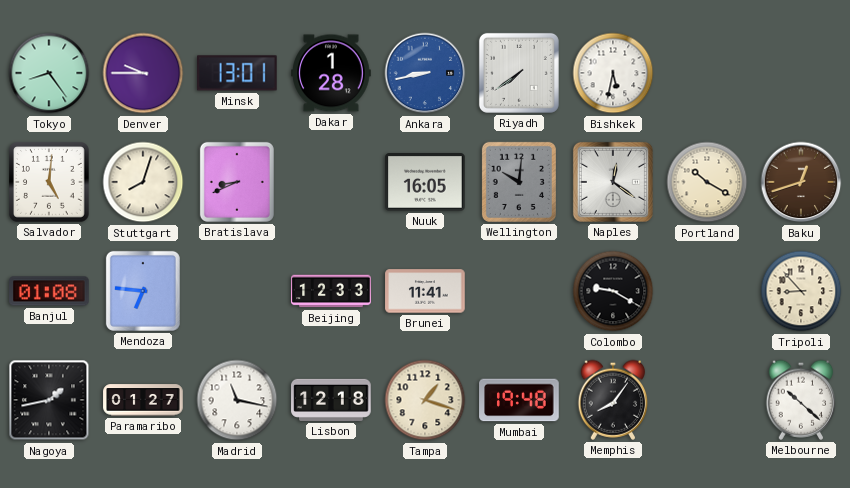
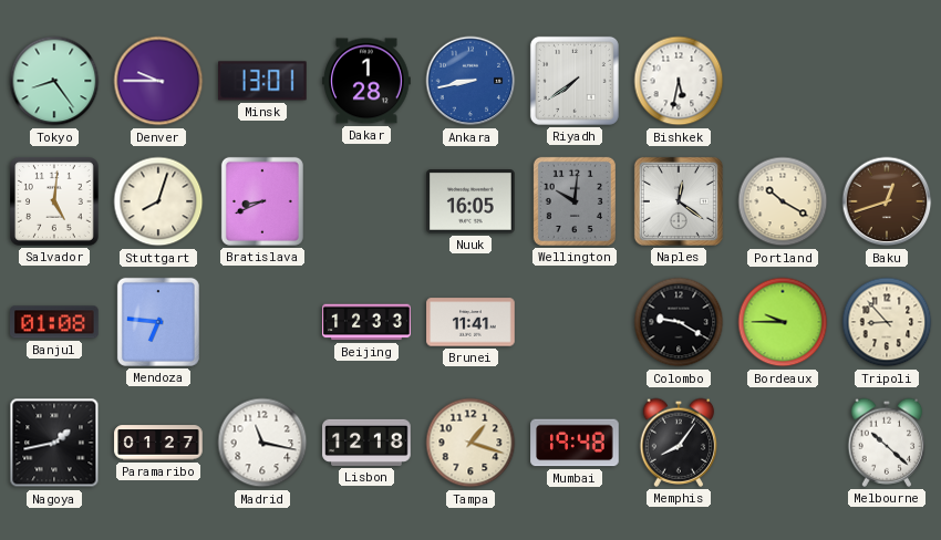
Bordeaux: none -> 9:45 (783, 322)
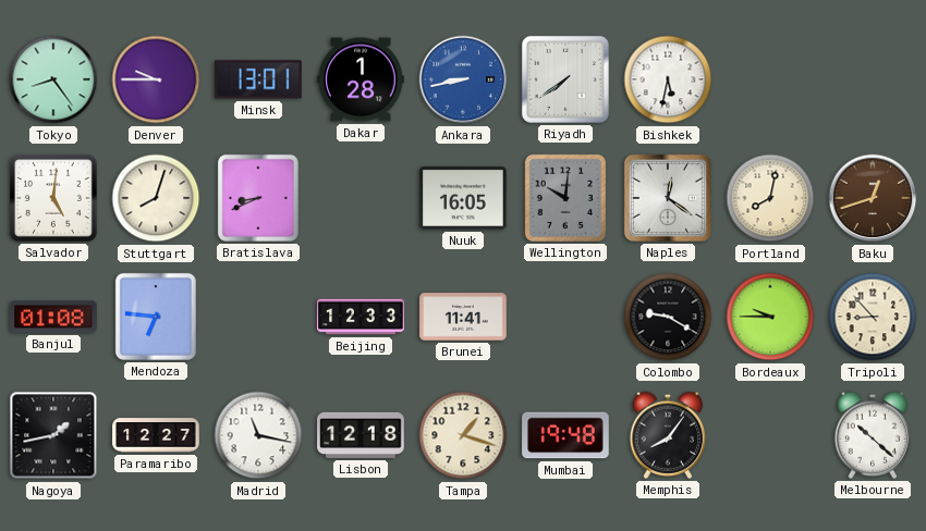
Portland: 10:20 -> 8:02 (770, 198)
Paramaribo: 01:27 -> 12:27 (156, 435)
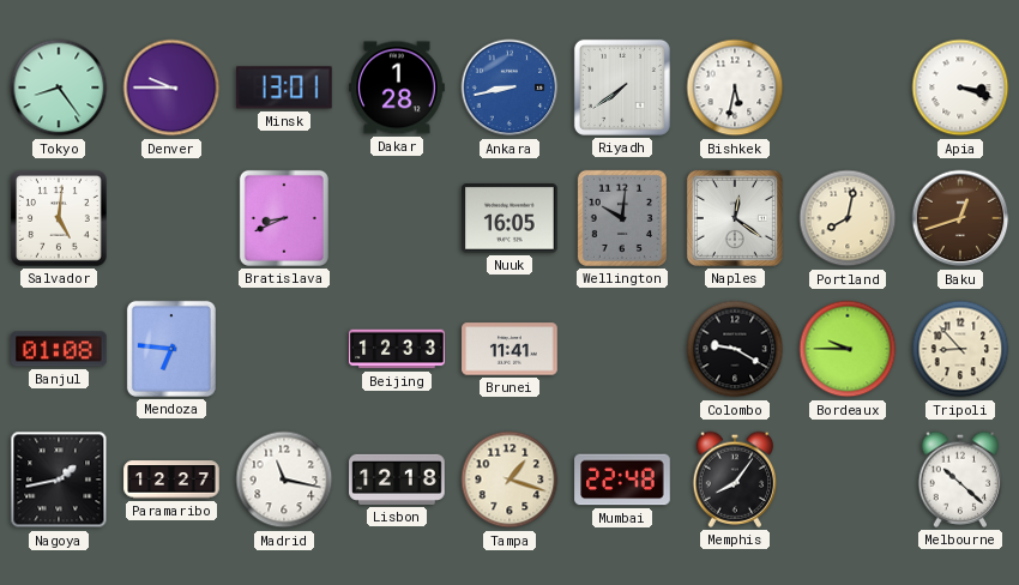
Apia: none -> 3:18 (960, 88)
Stuttgart: 8:03 -> none (156, 198)
Mumbai: 19:48 -> 22:48 (622, 480)
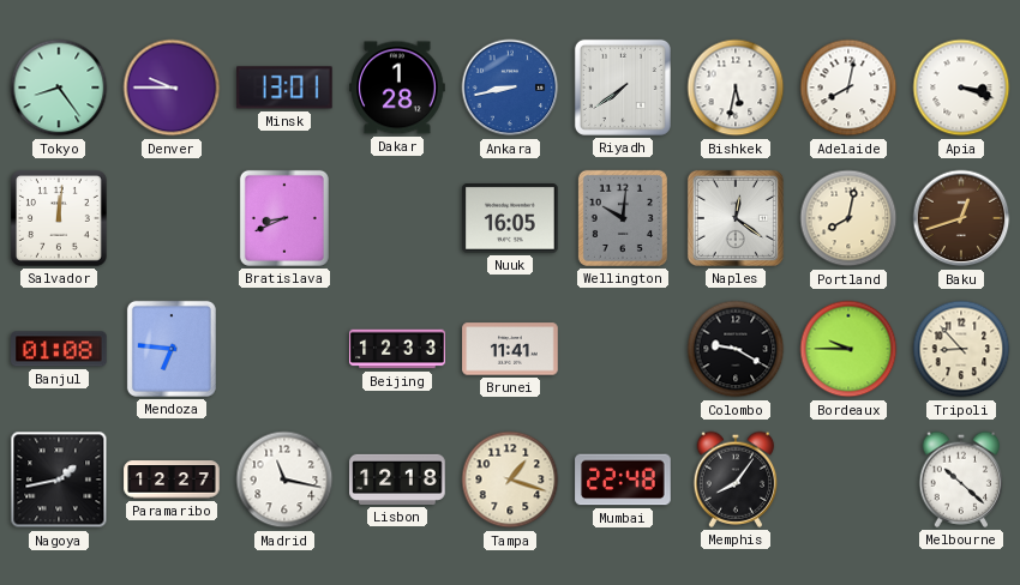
Adelaide: none -> 8:02 (848, 88)
Salvador: 5:01 -> 12:01 (60, 219)
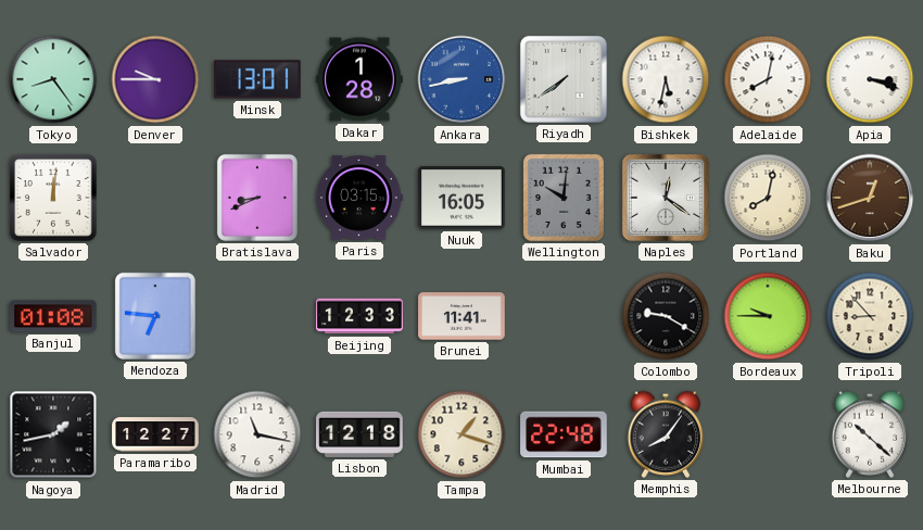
Paris: none -> 03:15 (359, 198)
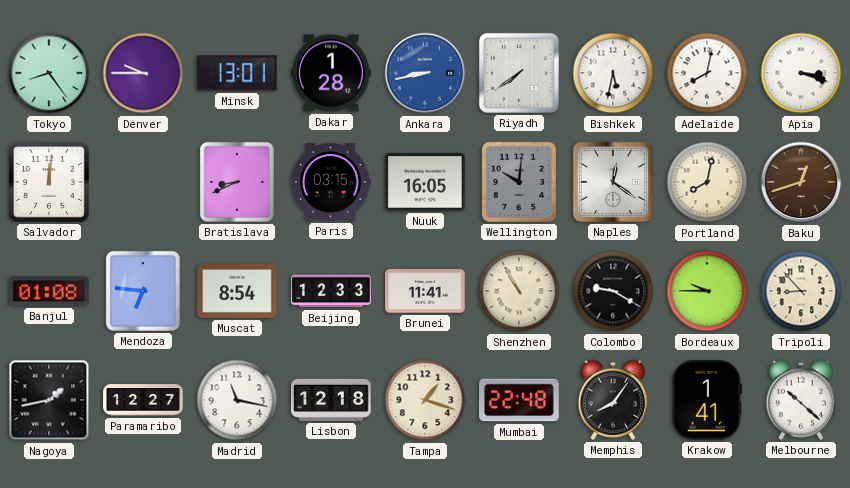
Muscat: none -> 8:54 (237, 291)
Shenzhen: none -> 10:55 (519, 291)
Krakow: none -> 1:41 (707, 400)
